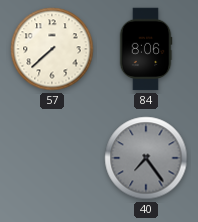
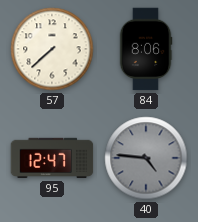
95: none -> 12:47 (52, 158)
40: 7:24 -> 4:46 (146, 158)
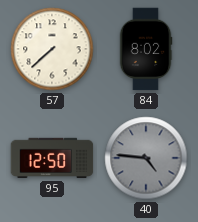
84: 8:06 -> 8:02 (146, 49)
95: 12:47 -> 12:50 (52, 158)
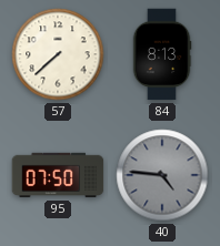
84: 8:02 -> 8:13 (162, 54)
95: 12:50 -> 07:50 (58, 175)
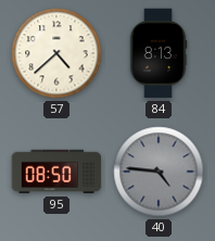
57: 7:38 -> 4:38 (56, 53)
95: 07:50 -> 08:50 (56, 172)
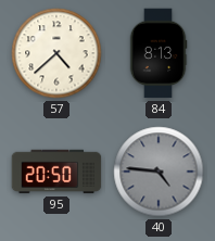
95: 08:50 -> 20:50 (56, 172)
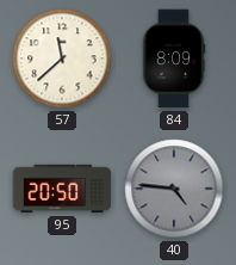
57: 4:38 -> 11:38 (62, 58)
84: 8:13 -> 8:09 (174, 58)
